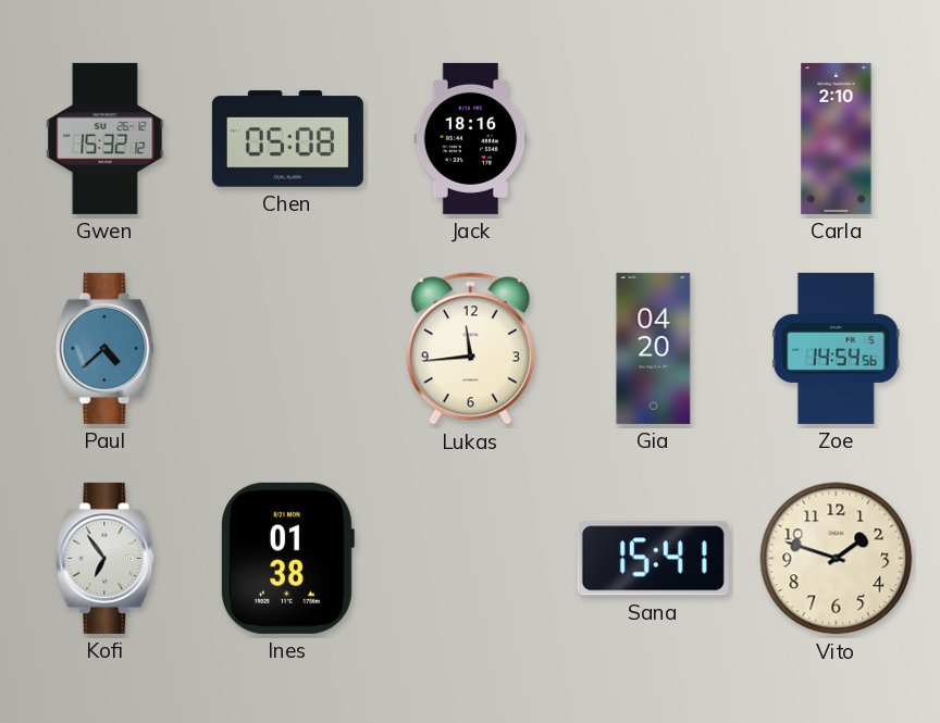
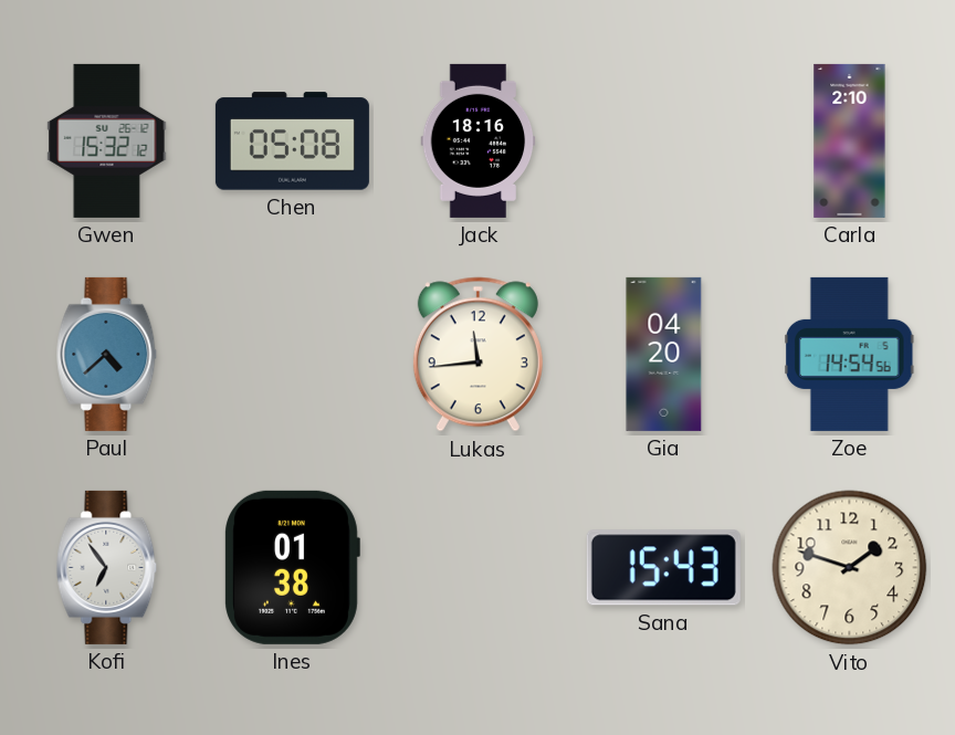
Sana: 15:41 -> 15:43 (663, 568)
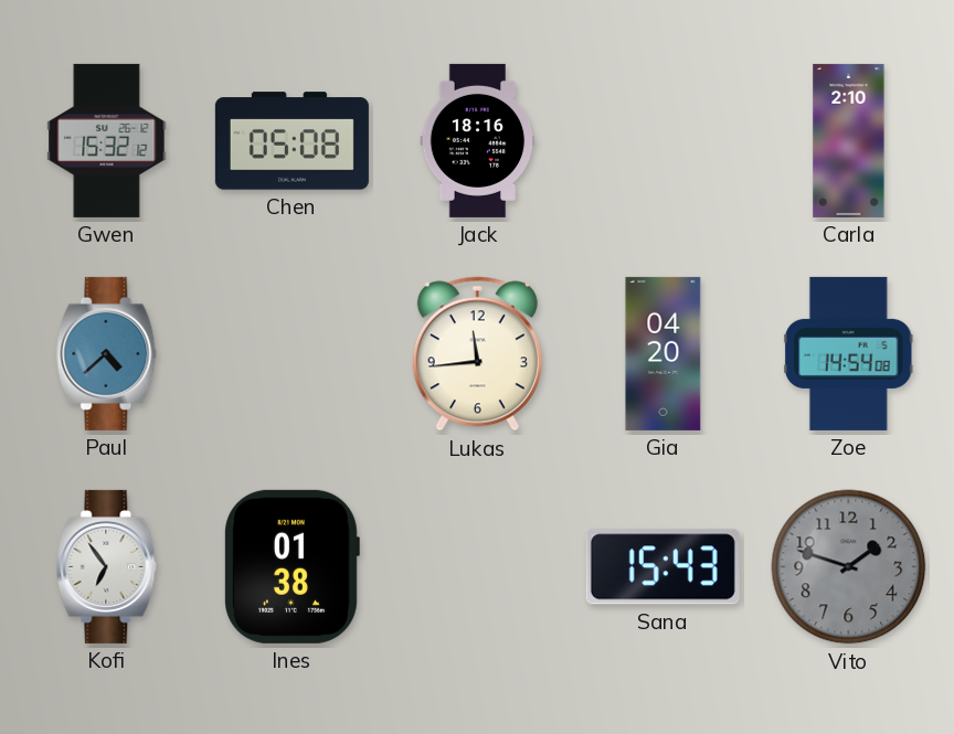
Zoe: 14:54:56 -> 14:54:08 (848, 353)
Vito dial: cream -> grey (849, 567)
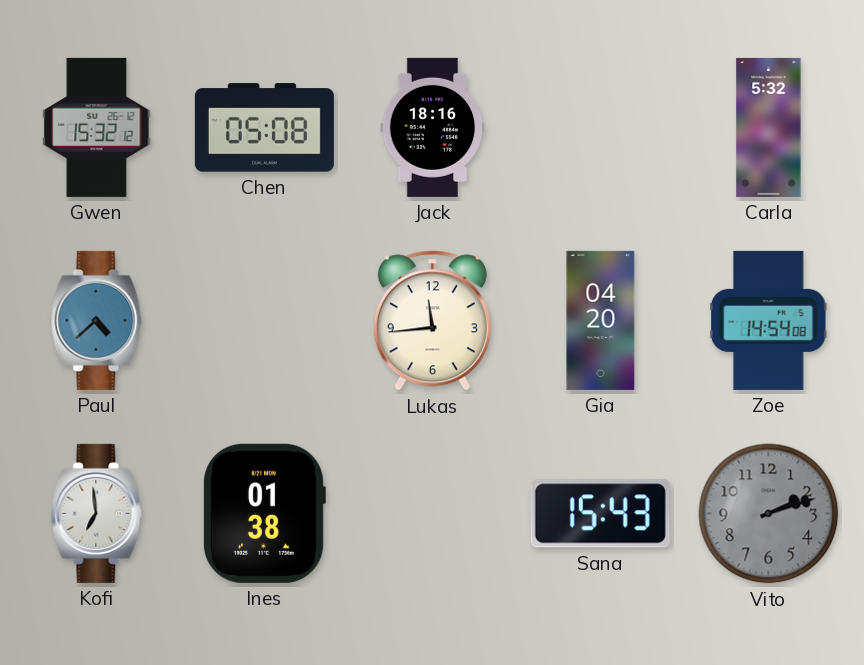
Carla: 2:10 -> 5:32 (769, 127)
Kofi: 6:54 -> 6:59 (97, 513)
Vito: 1:48 -> 2:12 (769, 514)
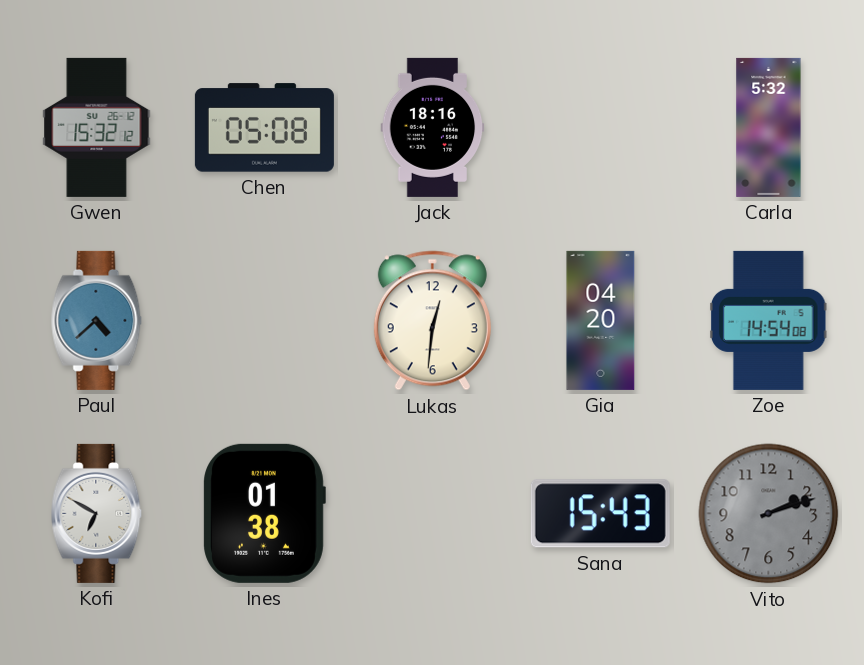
Lukas: 11:44 -> 12:31 (432, 321)
Kofi: 6:59 -> 6:50 (97, 513)
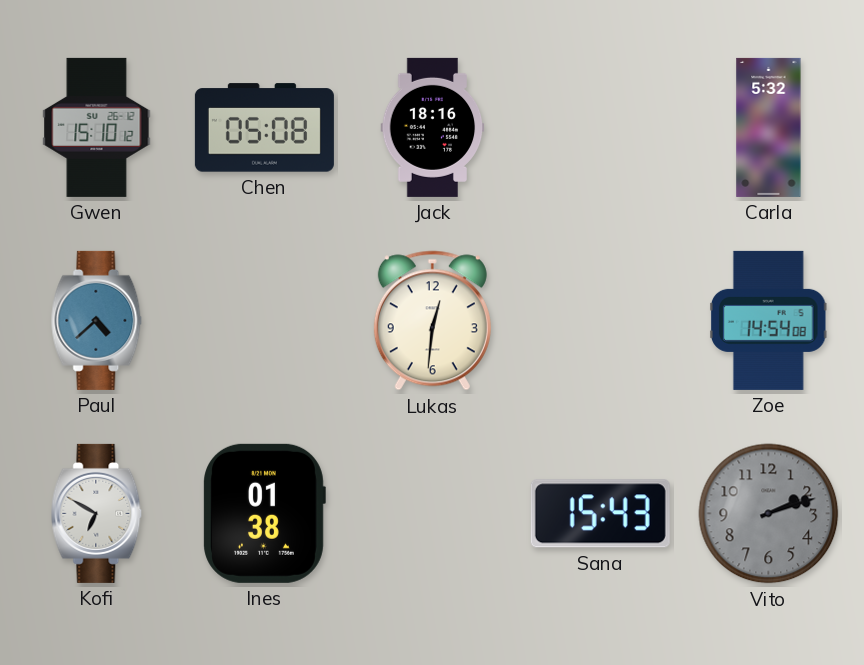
Gwen: 15:32 -> 15:10 (97, 127)
Gia: 04:20 -> none (601, 320)
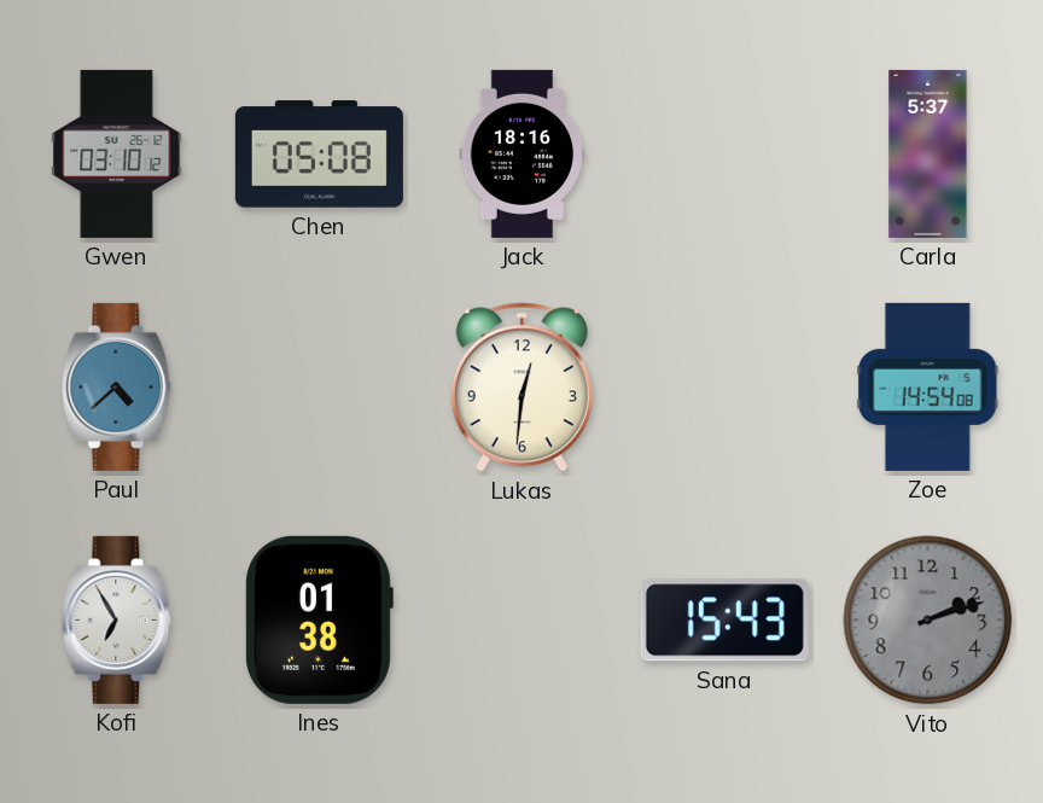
Gwen: 15:10 -> 03:10 (117, 153)
Carla: 5:32 -> 5:37 (928, 153)
Kofi: 6:50 -> 6:55 (117, 619)
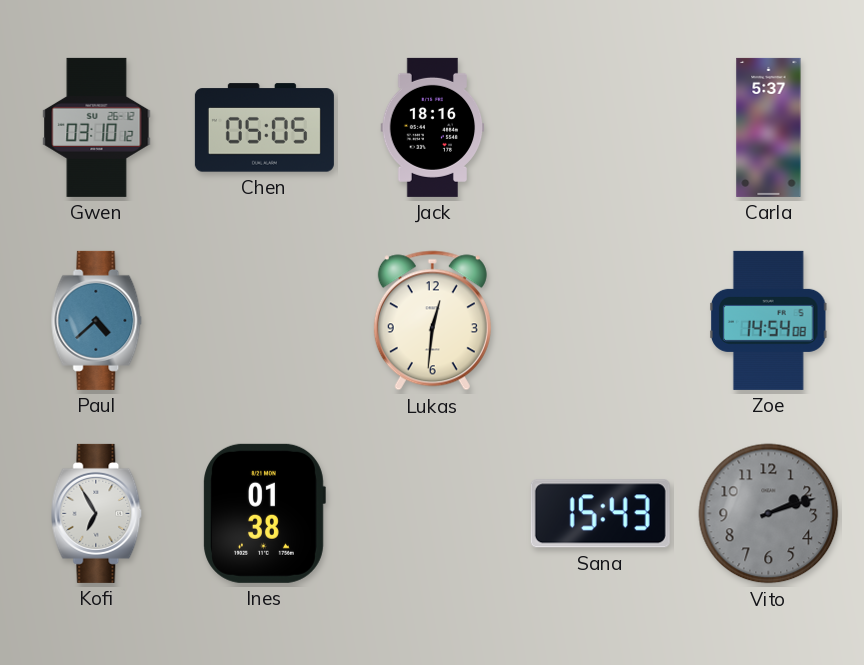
Chen: 05:08 -> 05:05 (264, 128)
